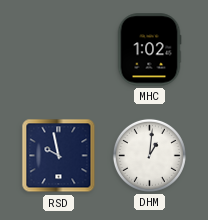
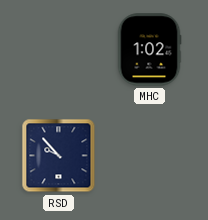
RSD: 9:58 -> 9:53 (59, 156)
DHM: 1:01 -> none (149, 155)
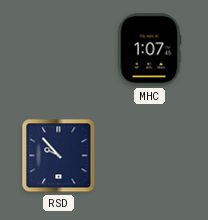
MHC: 1:02 -> 1:07 (149, 50)
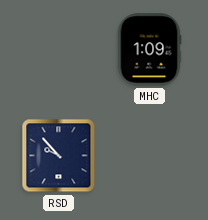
MHC: 1:07 -> 1:09 (149, 50)
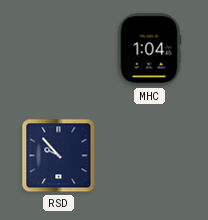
MHC: 1:09 -> 1:04 (149, 50)
